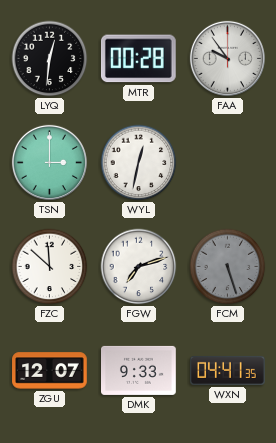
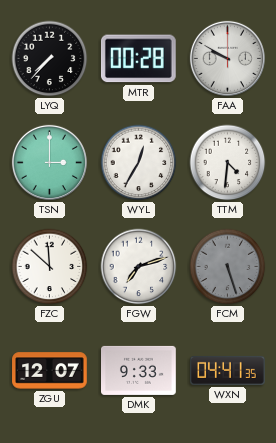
LYQ: 12:31 -> 7:37 (50, 59)
FAA: 9:54 -> 9:50 (227, 58)
WYL: 12:32 -> 12:35 (139, 163)
TTM: none -> 4:31 (228, 163)
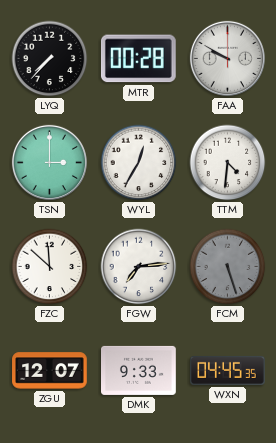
FGW: 7:12 -> 7:14 (139, 267)
WXN: 04:41 -> 04:45 (228, 370)
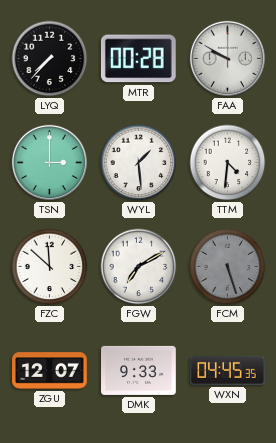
WYL: 12:35 -> 1:29 (139, 163)
FGW: 7:14 -> 7:10 (139, 267)
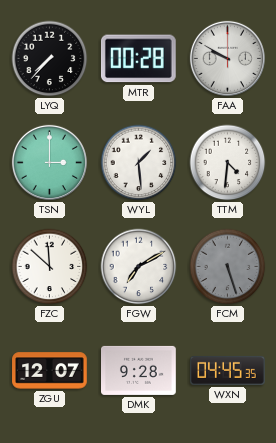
DMK: 9:33 -> 9:28 (139, 370)
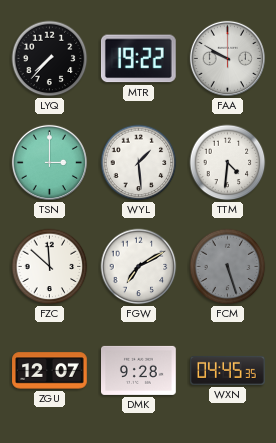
MTR: 00:28 -> 19:22 (138, 59)
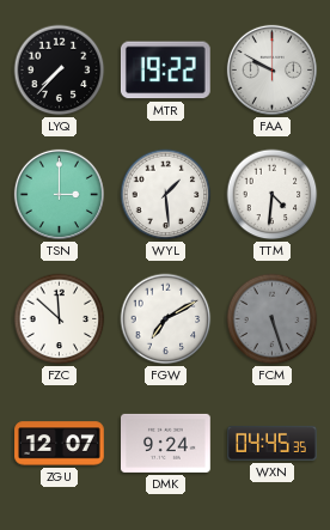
DMK: 9:28 -> 9:24 (166, 443)
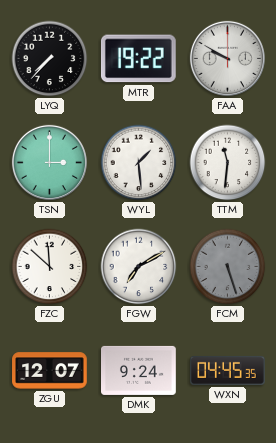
TTM: 4:31 -> 11:31 (228, 163)
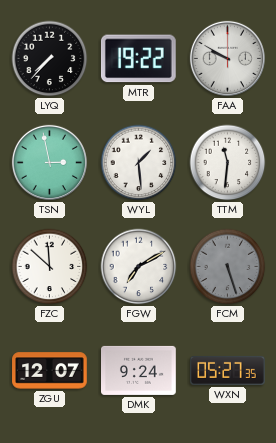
TSN: 3:00 -> 2:58 (49, 162)
WXN: 04:45 -> 05:27 (228, 370)
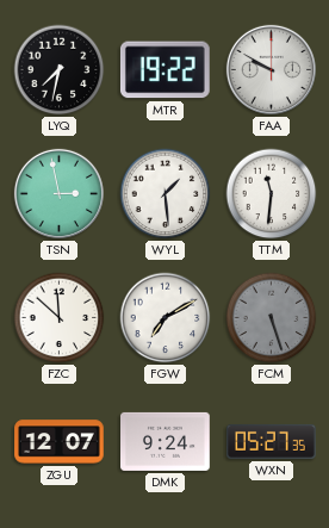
LYQ: 7:37 -> 7:32 (60, 70)
